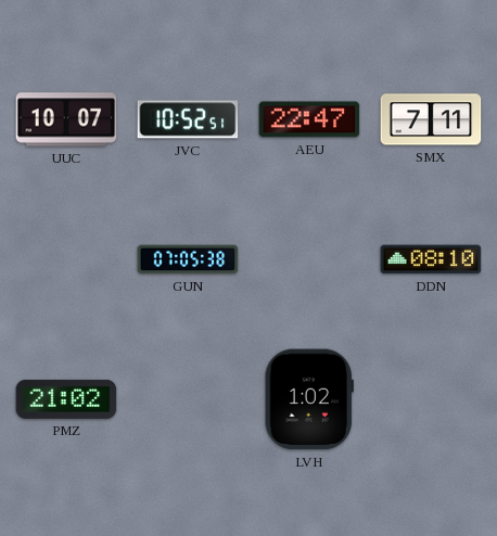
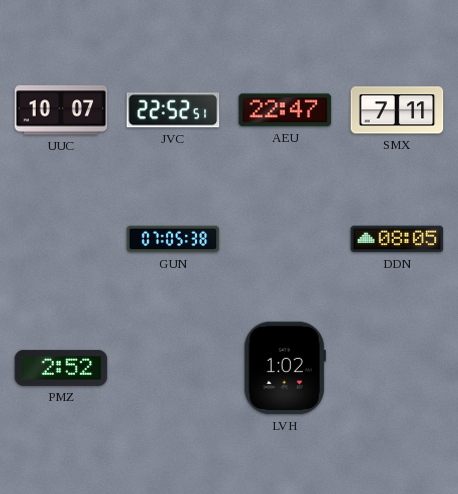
JVC: 10:52 -> 22:52 (173, 110)
DDN: 08:10 -> 08:05 (397, 239)
PMZ: 21:02 -> 2:52 (61, 368)
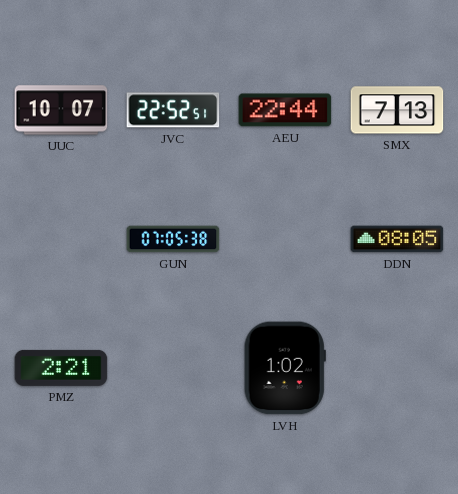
AEU: 22:47 -> 22:44 (285, 110)
SMX: 7:11 -> 7:13 (397, 110)
PMZ: 2:52 -> 2:21 (61, 368)
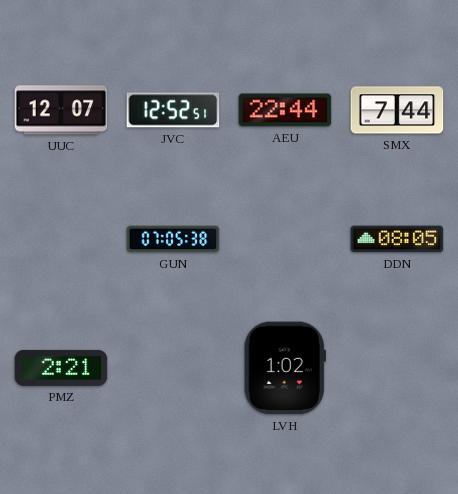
UUC: 10:07 -> 12:07 (61, 110)
JVC: 22:52 -> 12:52 (173, 110)
SMX: 7:13 -> 7:44 (397, 110)
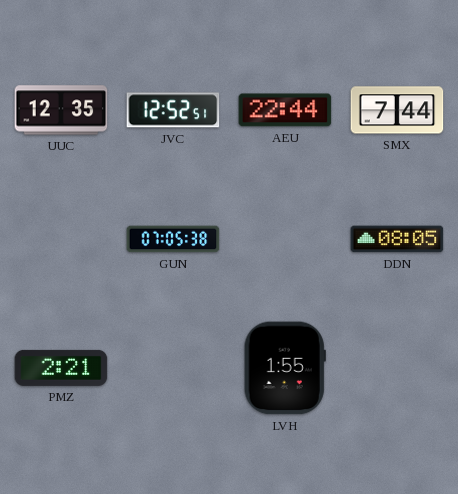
UUC: 12:07 -> 12:35 (61, 110)
LVH: 1:02 -> 1:55 (285, 368)
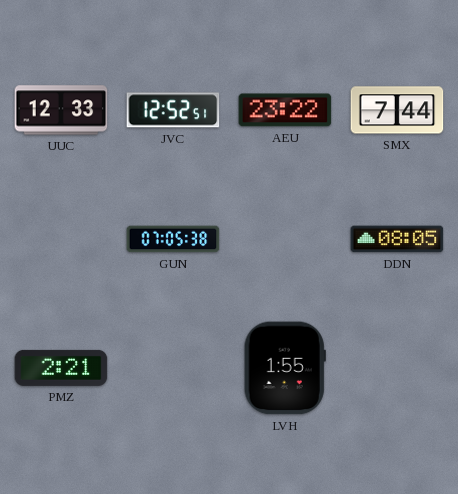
UUC: 12:35 -> 12:33 (61, 110)
AEU: 22:44 -> 23:22 (285, 110)
